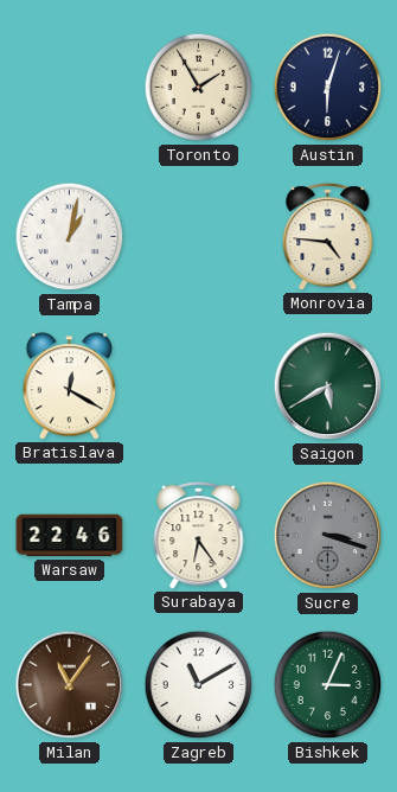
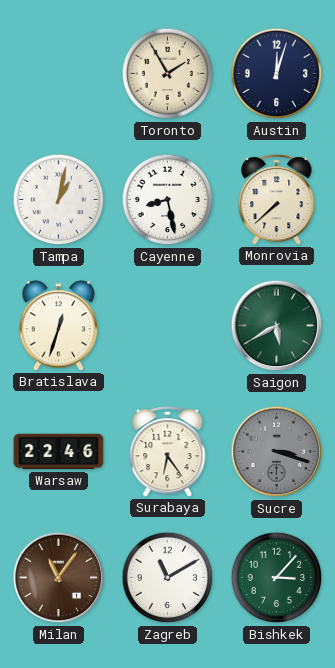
Austin: 6:03 -> 12:03 (277, 74)
Cayenne: none -> 8:28 (168, 200)
Monrovia: 4:46 -> 7:38 (277, 200)
Bratislava: 12:20 -> 12:33 (59, 326)
Bishkek: 3:04 -> 3:07 (277, 578)
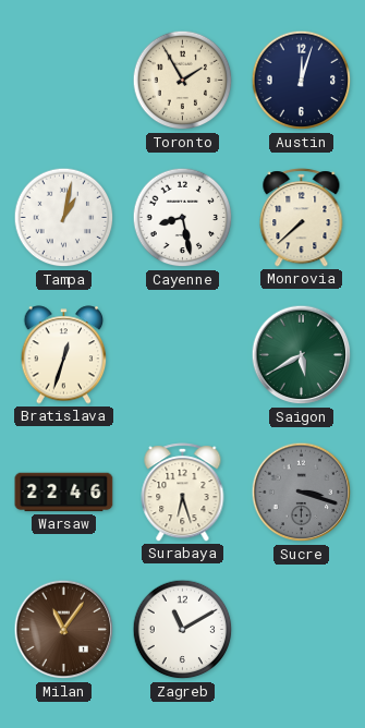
Surabaya: 6:24 -> 6:27 (183, 493)
Bishkek: 3:07 -> none (277, 578)
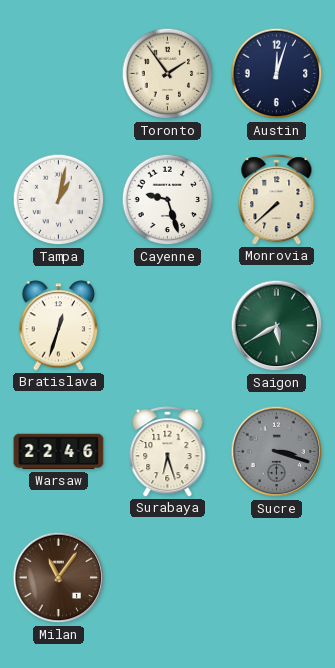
Toronto: 1:55 -> 1:54 (168, 74)
Cayenne: 8:28 -> 9:27 (168, 200)
Zagreb: 11:10 -> none (183, 630)
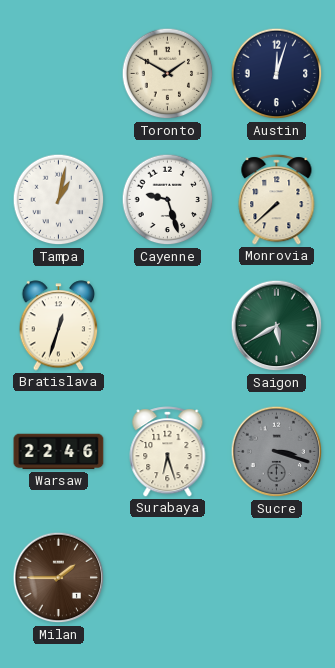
Toronto: 1:54 -> 1:50 (168, 74)
Milan: 11:06 -> 1:45 (59, 578)
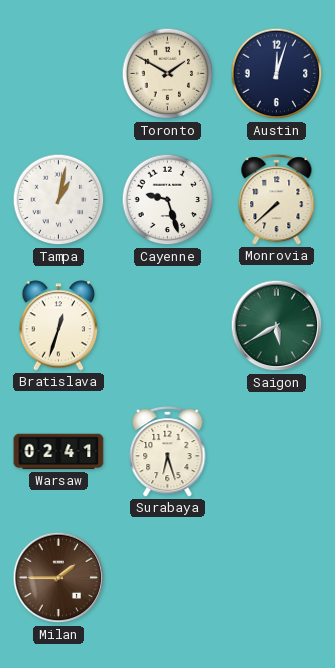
Warsaw: 22:46 -> 02:41 (59, 452)
Sucre: 3:18 -> none (277, 452)
